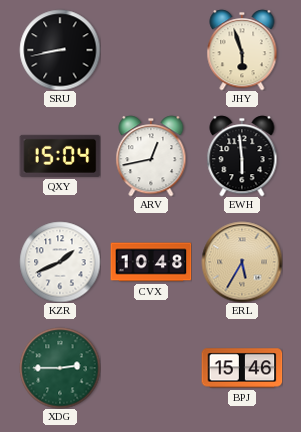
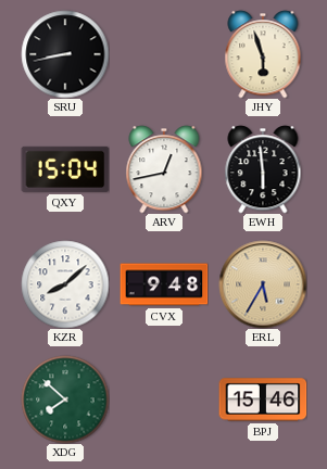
KZR: 1:41 -> 8:08 (65, 284)
CVX: 10:48 -> 9:48 (164, 284)
XDG: 2:45 -> 7:52 (65, 400)
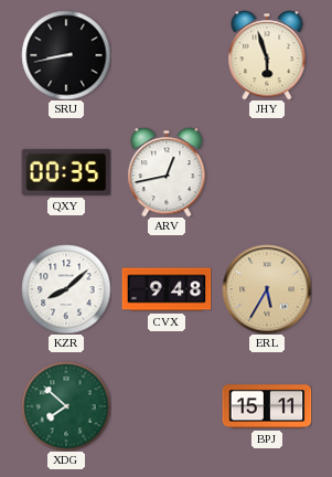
QXY: 15:04 -> 00:35 (66, 172)
EWH: 5:59 -> none (263, 169)
BPJ: 15:46 -> 15:11 (267, 406)
